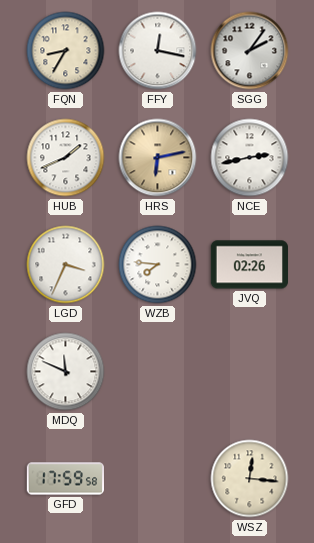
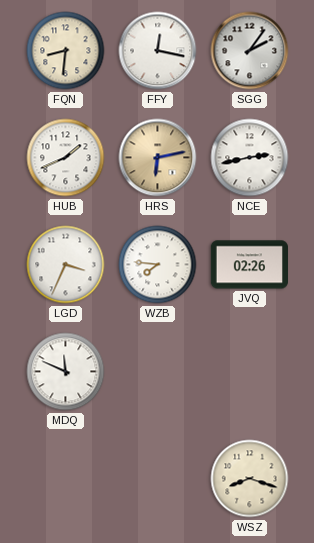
FQN: 8:35 -> 8:31 (66, 51)
GFD: 17:59 -> none (65, 479)
WSZ: 12:16 -> 8:18 (250, 479)
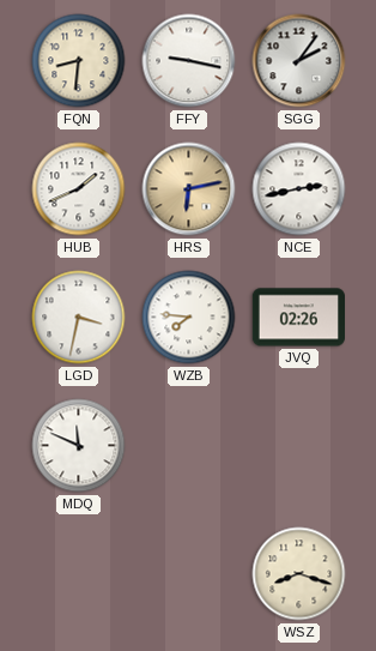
FFY: 12:17 -> 9:17 (189, 61)
LGD: 3:34 -> 3:32 (79, 318)
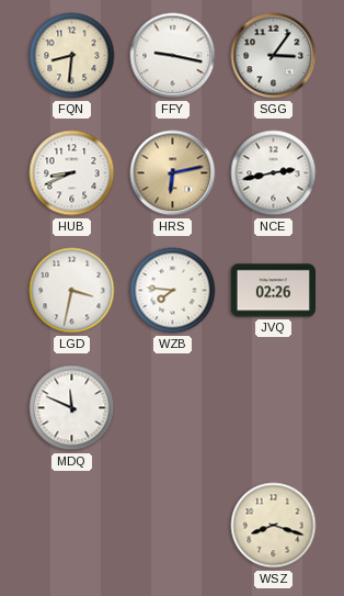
SGG: 2:06 -> 3:06 (274, 56)
HUB: 1:41 -> 8:41 (72, 173)
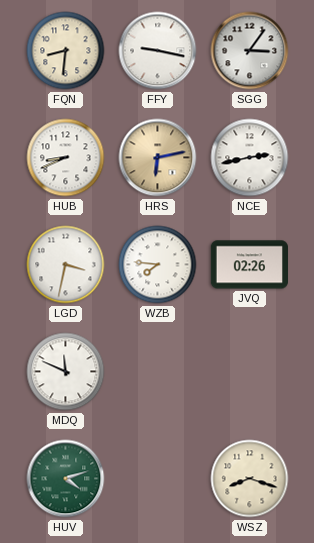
HUV: none -> 4:12 (66, 479)
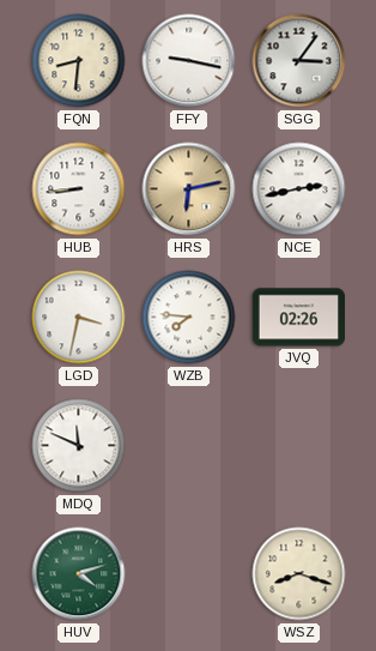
HUB: 8:41 -> 8:44 (79, 189)
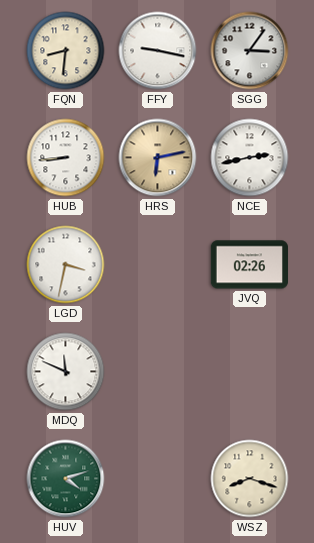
WZB: 7:46 -> none (189, 318)
